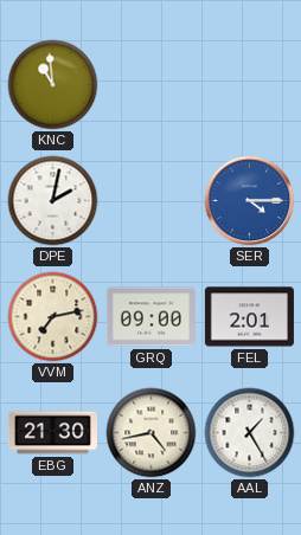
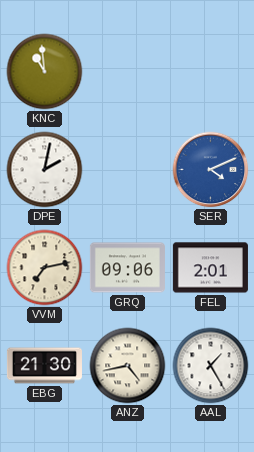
SER: 4:15 -> 4:11 (211, 170)
GRQ: 09:00 -> 09:06 (127, 268)
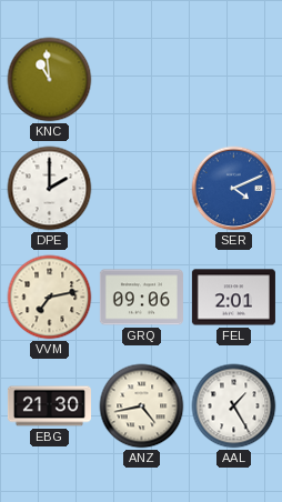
DPE: 2:02 -> 2:00 (50, 189)
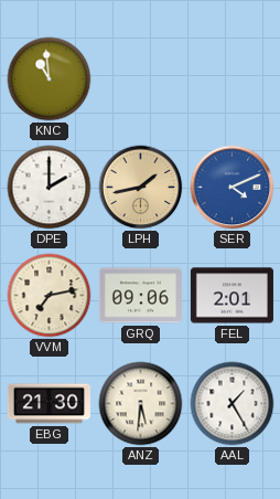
LPH: none -> 1:43 (141, 188)
ANZ: 4:43 -> 5:31 (141, 404)
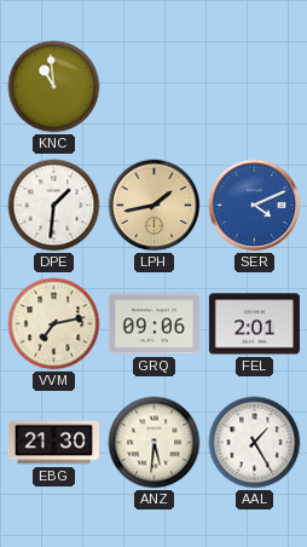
DPE: 2:00 -> 1:31 (54, 206)
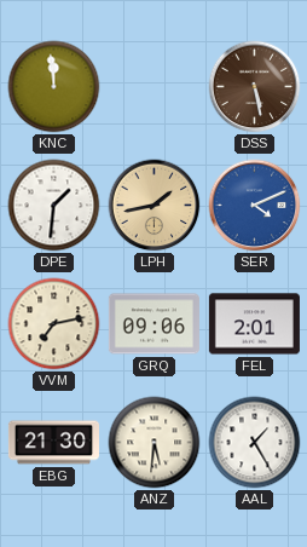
KNC: 10:59 -> 11:59 (54, 87)
DSS: none -> 5:28 (255, 87)
